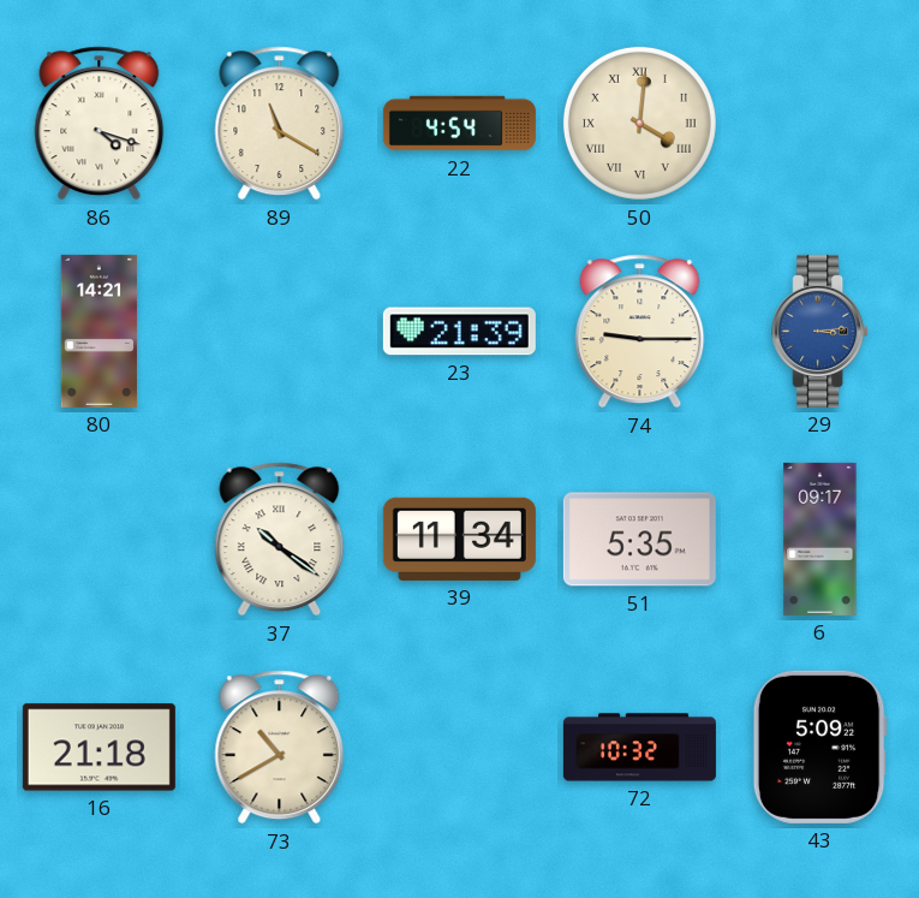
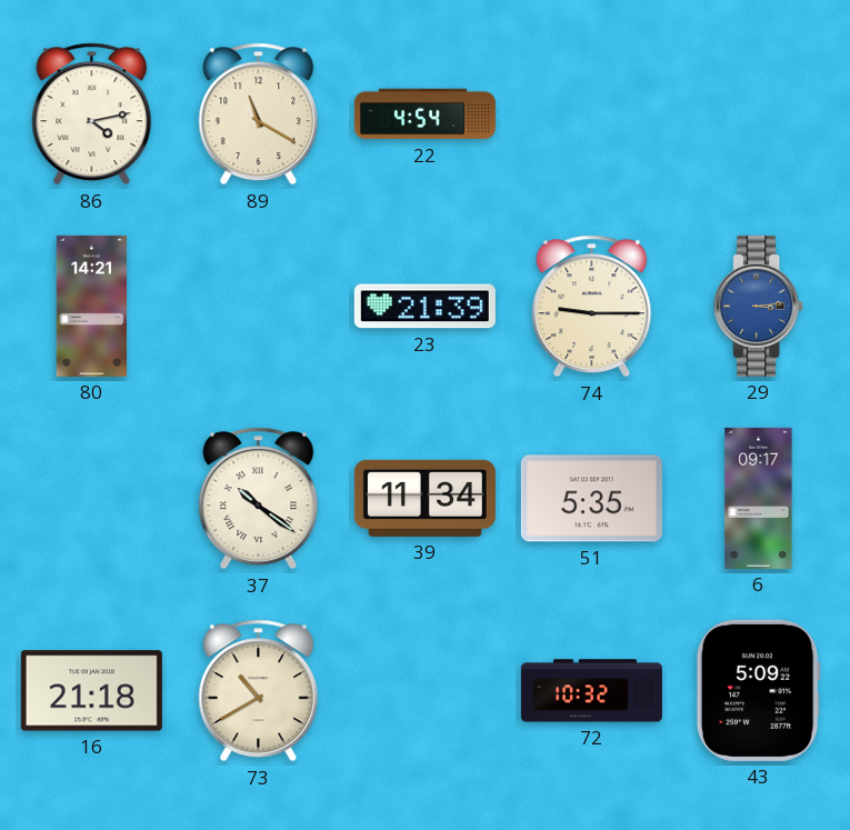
86: 4:18 -> 4:13 (92, 114)
50: 4:01 -> none (639, 123)
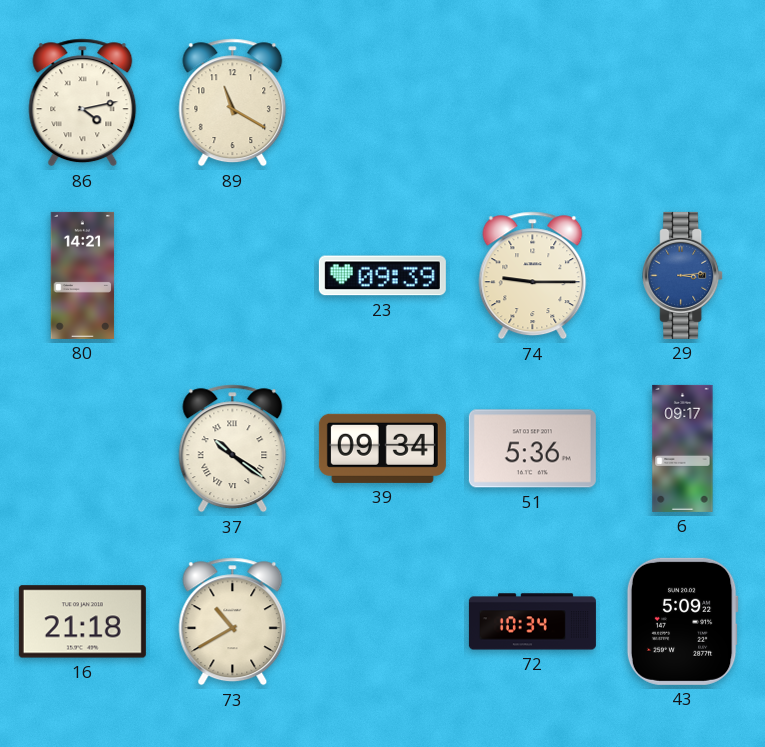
22: 4:54 -> none (424, 114)
23: 21:39 -> 09:39 (382, 276)
39: 11:34 -> 09:34 (382, 448)
51: 5:35 -> 5:36 (532, 449)
72: 10:32 -> 10:34 (532, 622)
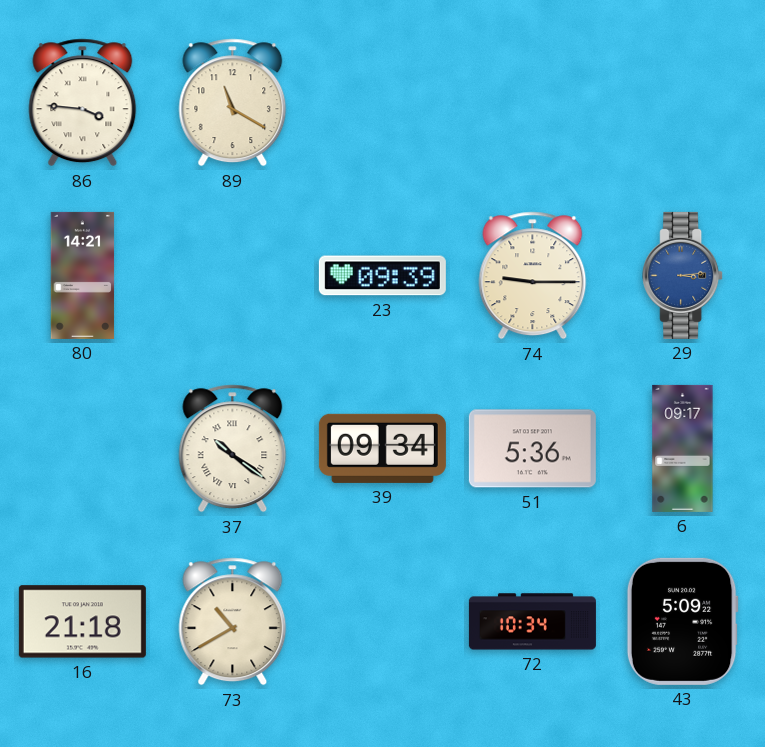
86: 4:13 -> 3:46 (83, 103)
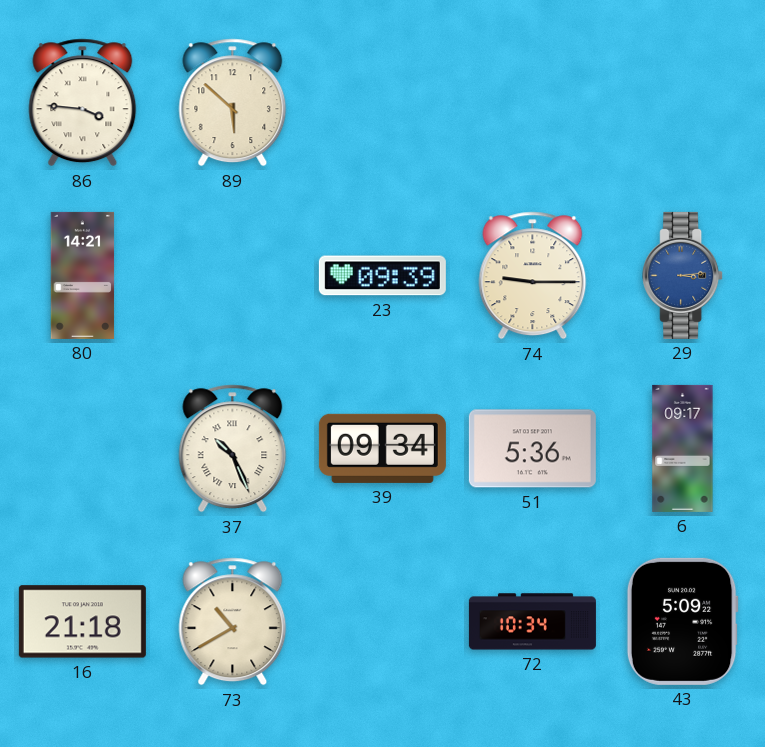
89: 11:20 -> 5:52 (233, 103)
37: 10:21 -> 10:26 (233, 449)
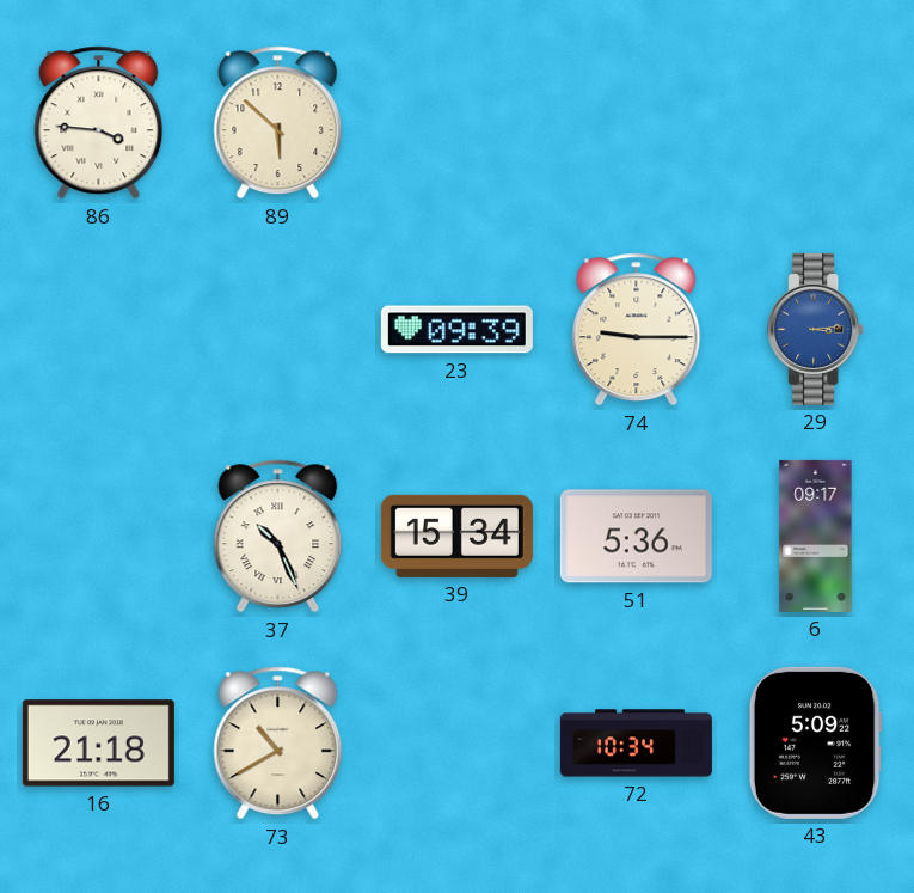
80: 14:21 -> none (83, 275)
39: 09:34 -> 15:34 (456, 536)
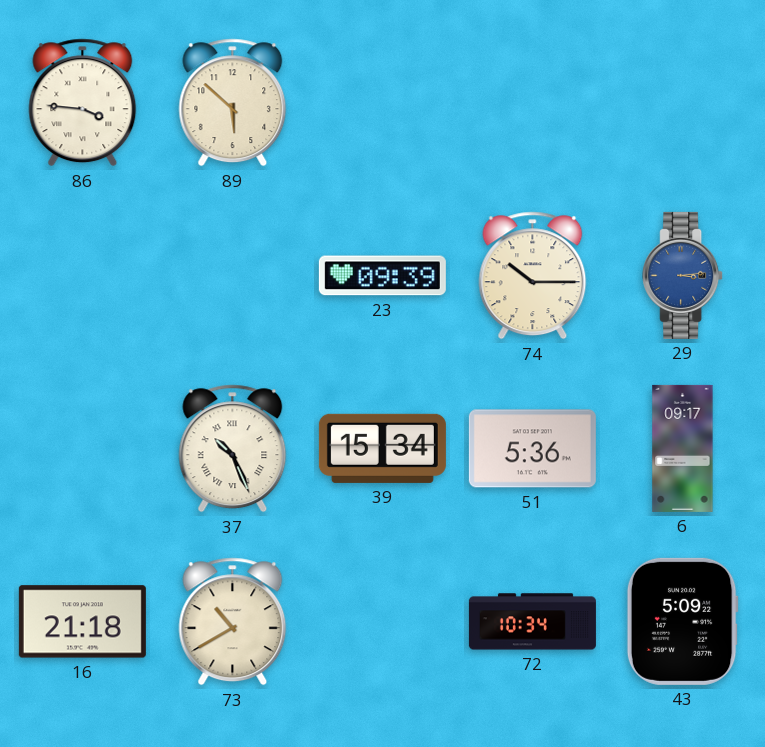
74: 9:15 -> 10:15 (533, 276)
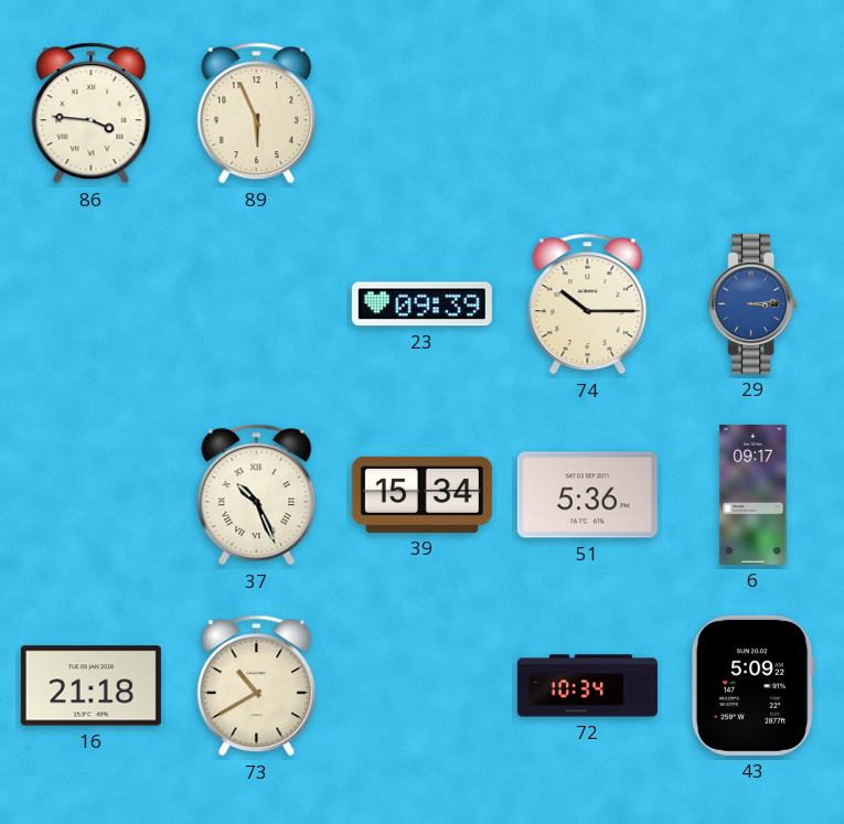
89: 5:52 -> 5:56 (257, 114)
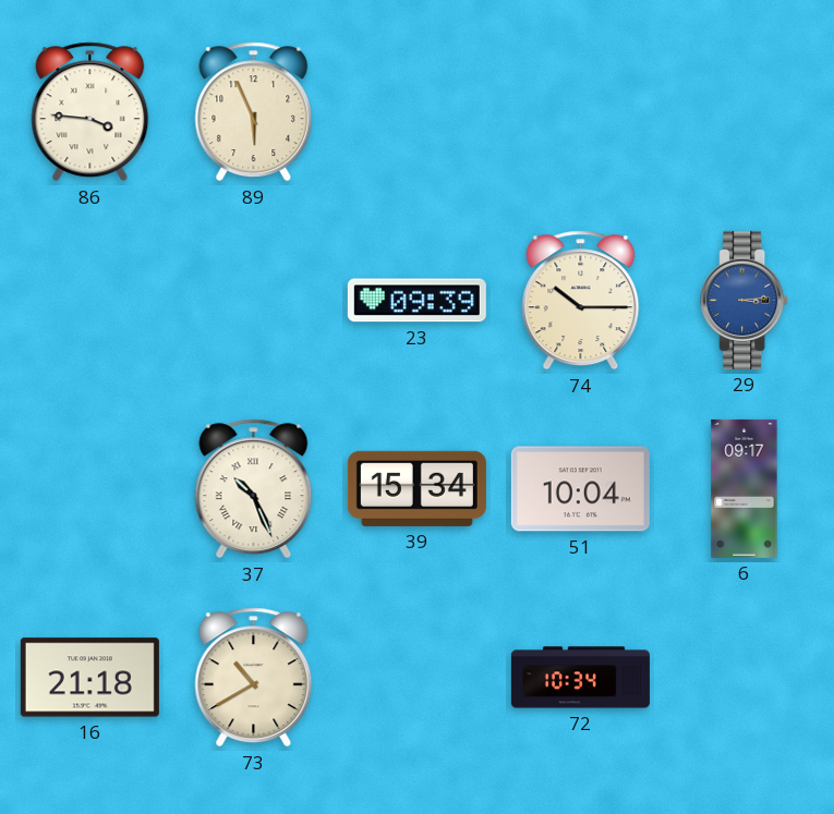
51: 5:36 -> 10:04 (580, 489)
43: 5:09 -> none (752, 685)
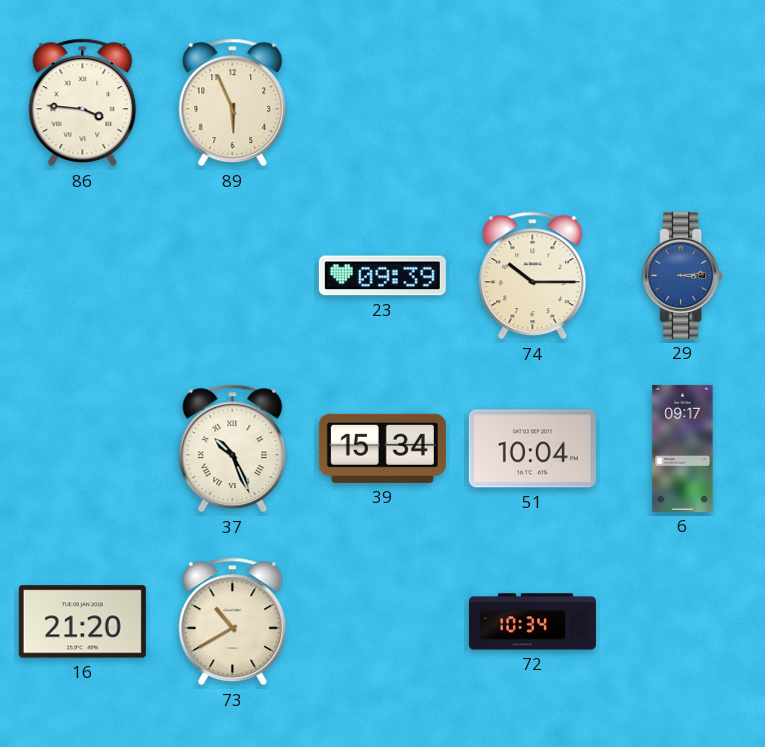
16: 21:18 -> 21:20 (82, 622)
